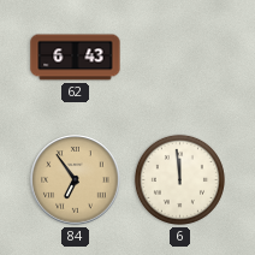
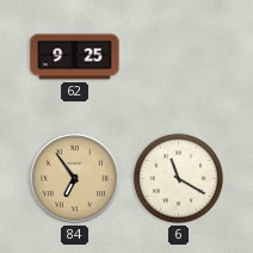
62: 6:43 -> 9:25 (75, 57)
6: 11:59 -> 11:20 (178, 178)
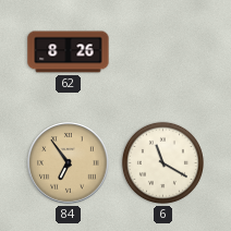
62: 9:25 -> 8:26 (69, 52)
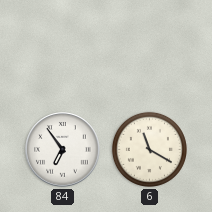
62: 8:26 -> none (69, 52)
84 dial: champagne -> white (63, 150)
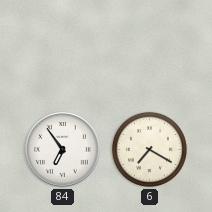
6: 11:20 -> 7:20 (149, 149)
